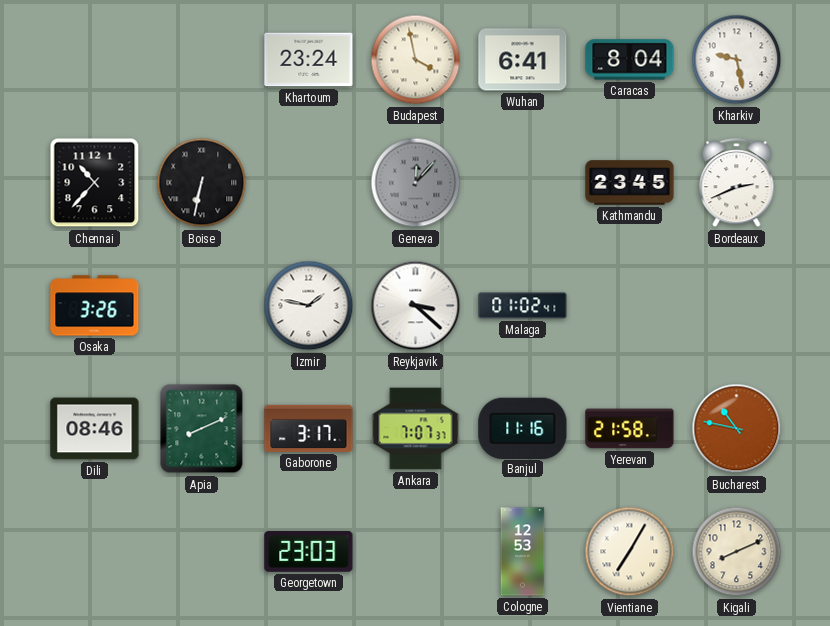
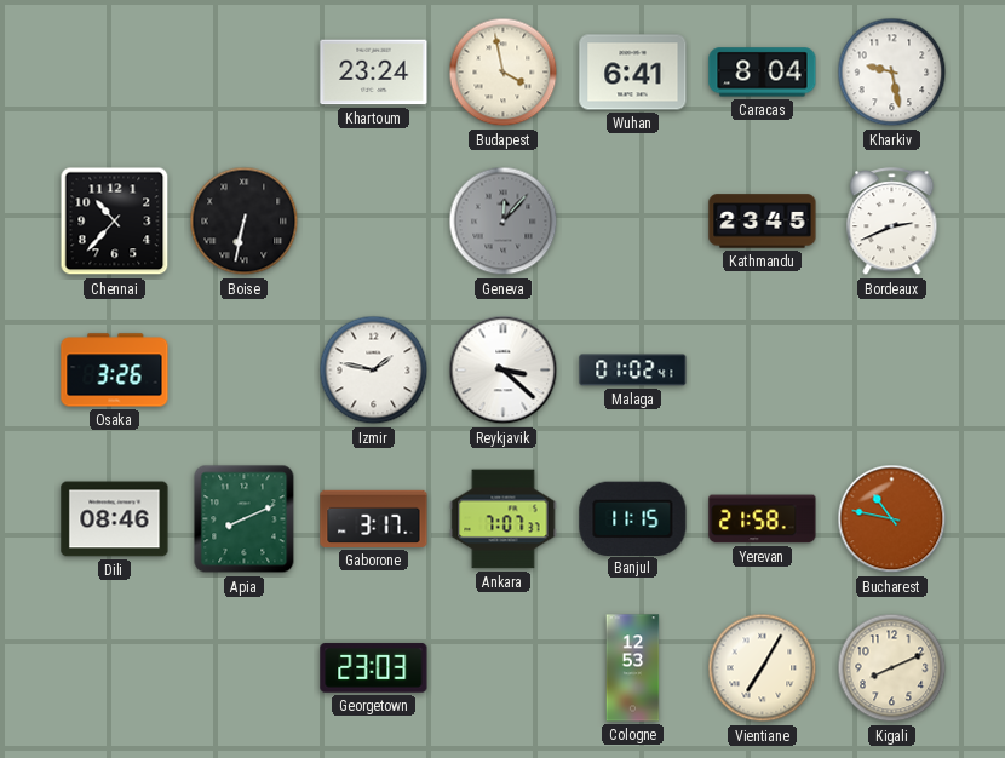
Banjul: 11:16 -> 11:15 (633, 518)
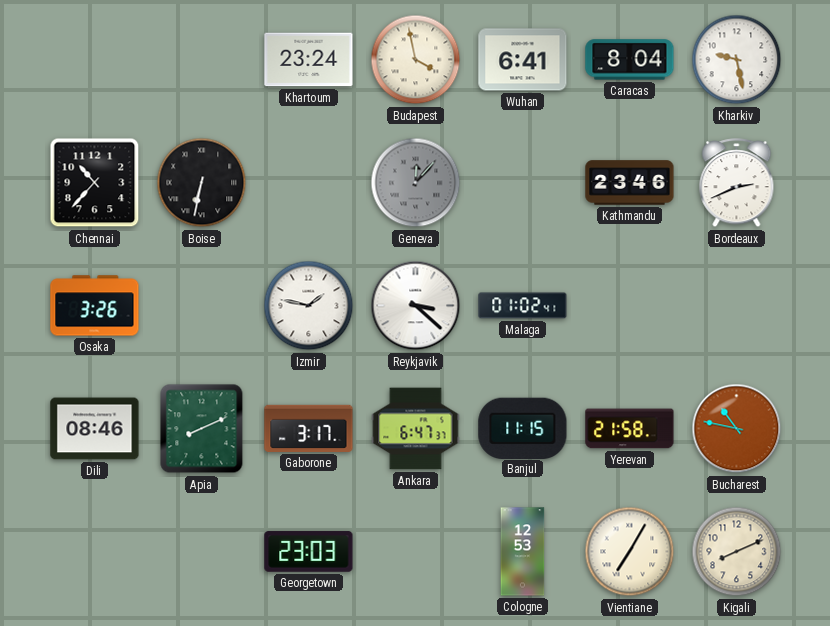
Kathmandu: 23:45 -> 23:46 (630, 183)
Ankara: 7:07 -> 6:47 (416, 429)
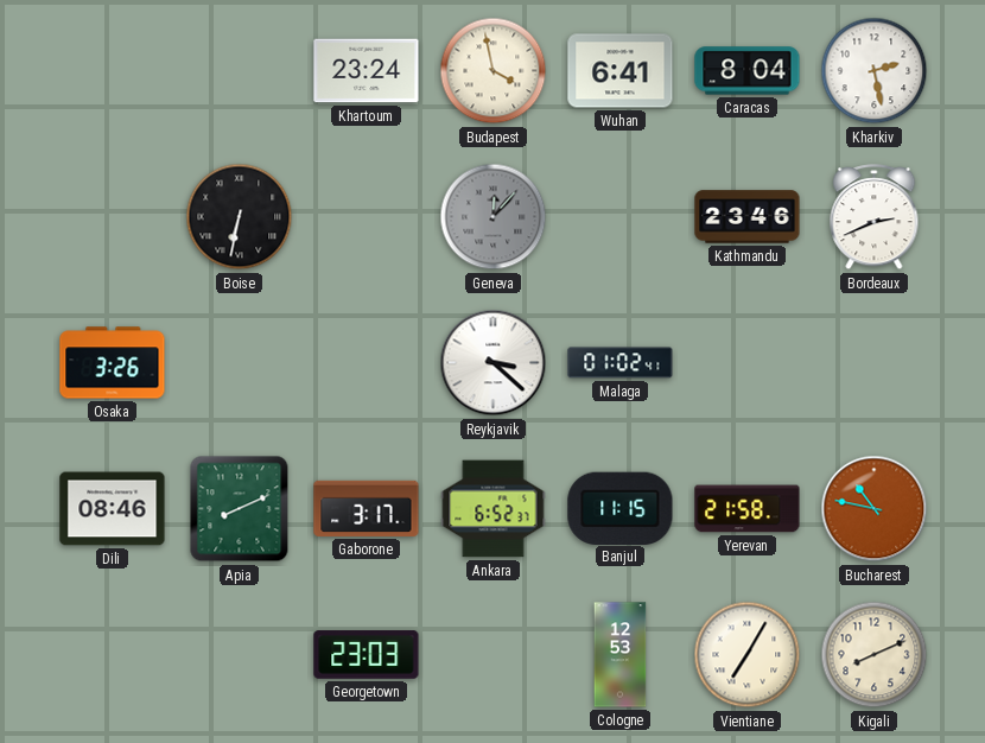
Kharkiv: 9:28 -> 2:28 (875, 71)
Chennai: 10:37 -> none (95, 183)
Izmir: 1:47 -> none (309, 306)
Ankara: 6:47 -> 6:52 (494, 509)
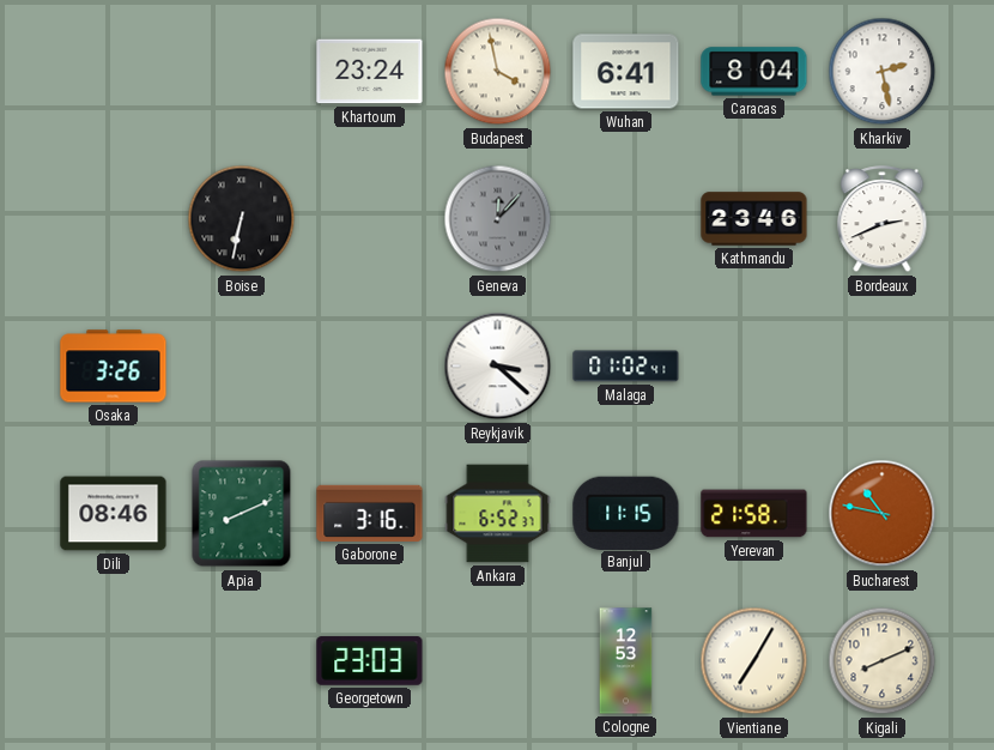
Gaborone: 3:17 -> 3:16 (370, 513)
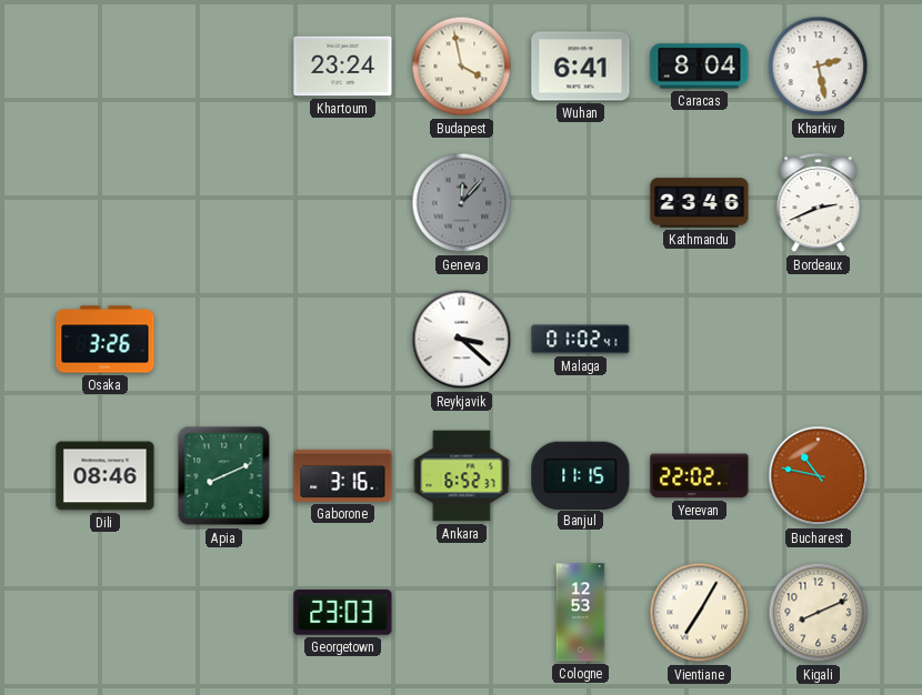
Boise: 6:32 -> none (242, 219)
Yerevan: 21:58 -> 22:02 (700, 476)
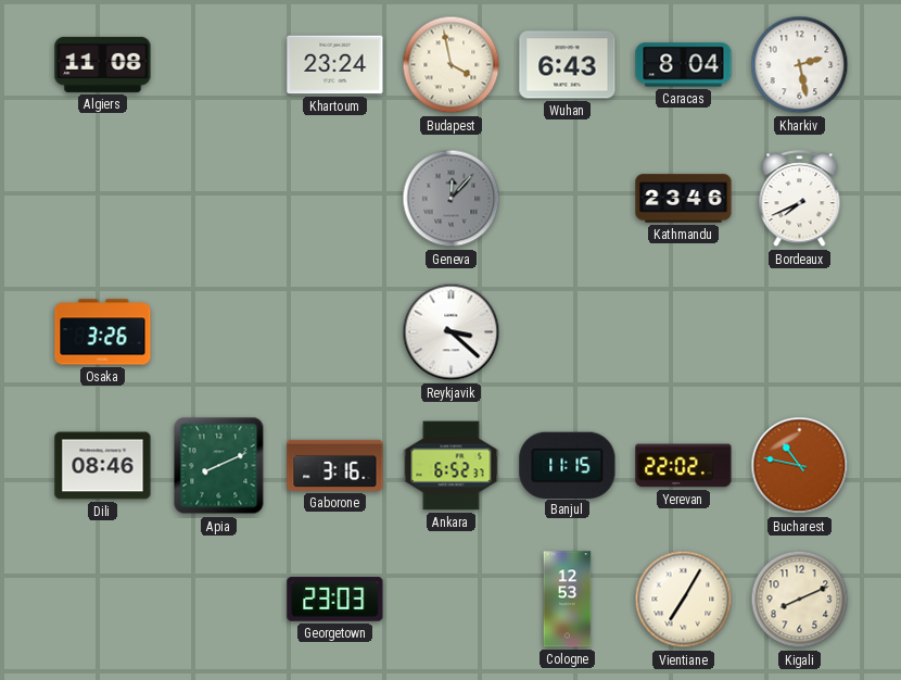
Algiers: none -> 11:08 (103, 64)
Wuhan: 6:41 -> 6:43 (568, 65)
Bordeaux: 2:41 -> 7:41 (800, 199)
Malaga: 01:02 -> none (581, 340)
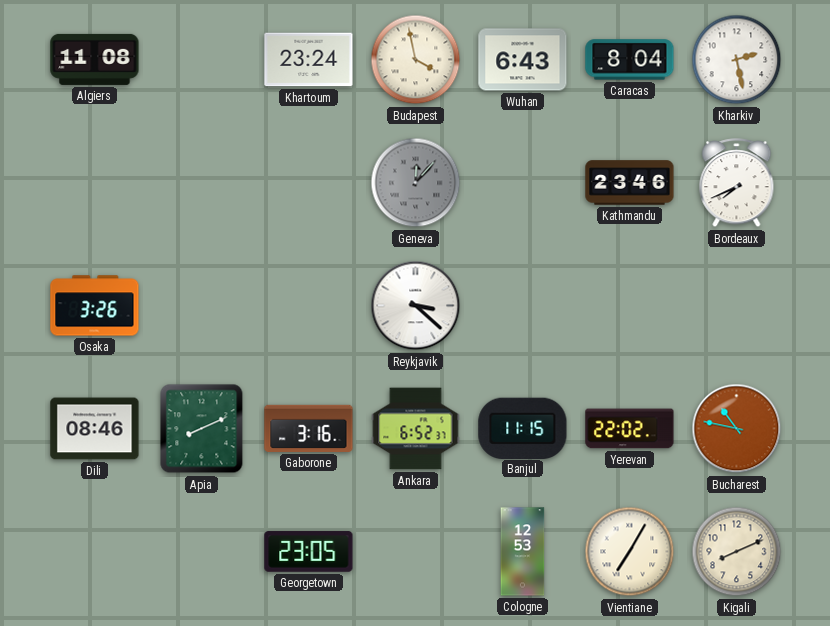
Georgetown: 23:03 -> 23:05 (309, 552)
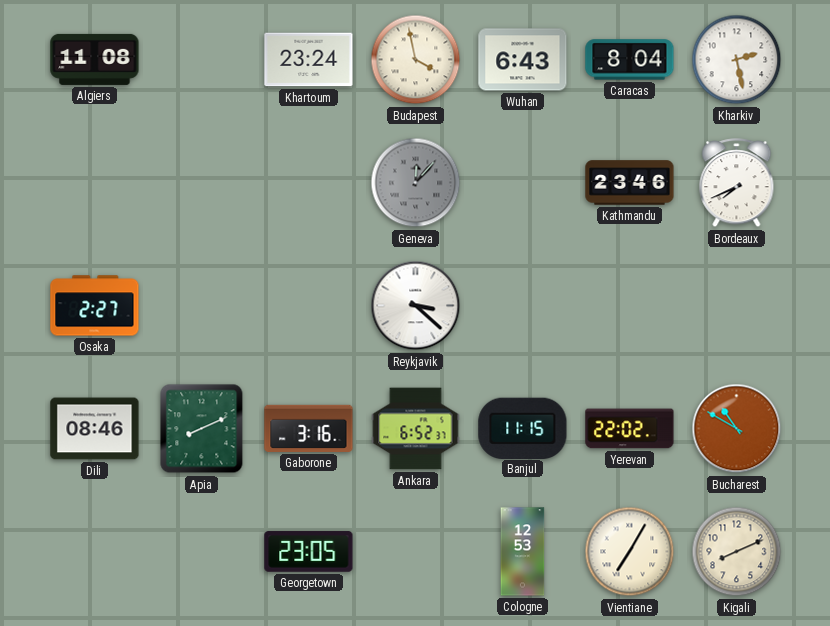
Osaka: 3:26 -> 2:27 (95, 306)
Bucharest: 10:47 -> 10:50 (737, 429)
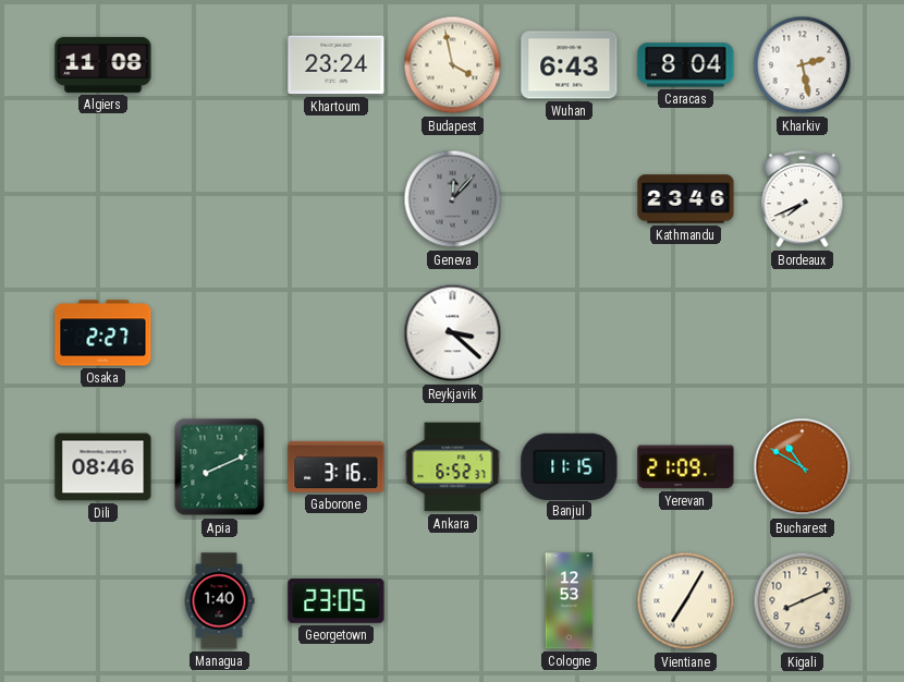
Yerevan: 22:02 -> 21:09 (686, 467)
Managua: none -> 1:40 (219, 601)
